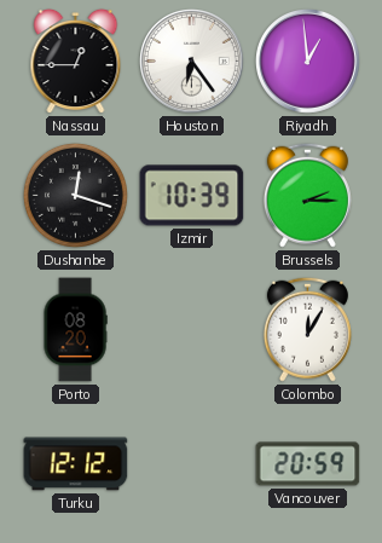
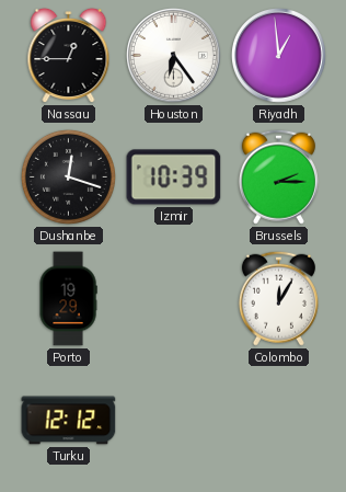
Porto: 08:20 -> 19:29 (68, 299)
Vancouver: 20:59 -> none (308, 464)
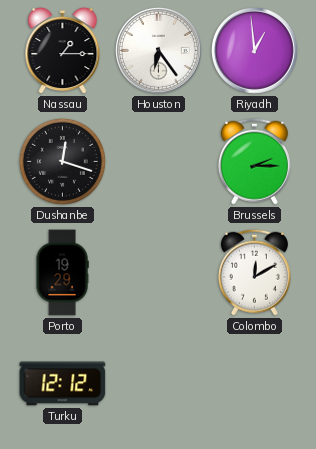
Nassau: 12:45 -> 1:15 (63, 51)
Izmir: 10:39 -> none (174, 178)
Colombo: 12:05 -> 12:10 (254, 272)
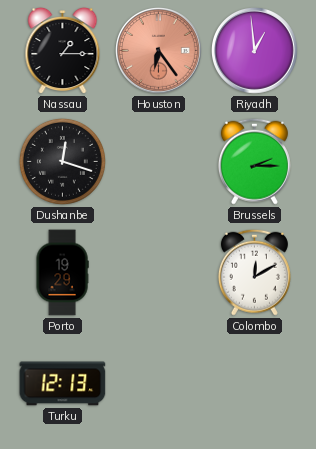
Houston dial: white -> salmon (159, 51)
Turku: 12:12 -> 12:13 (63, 384)
